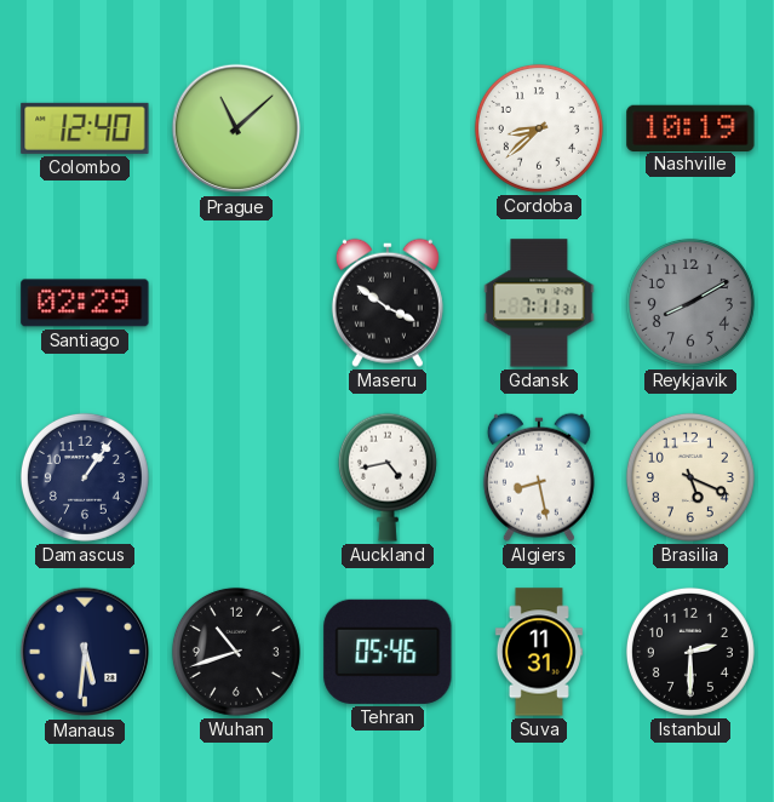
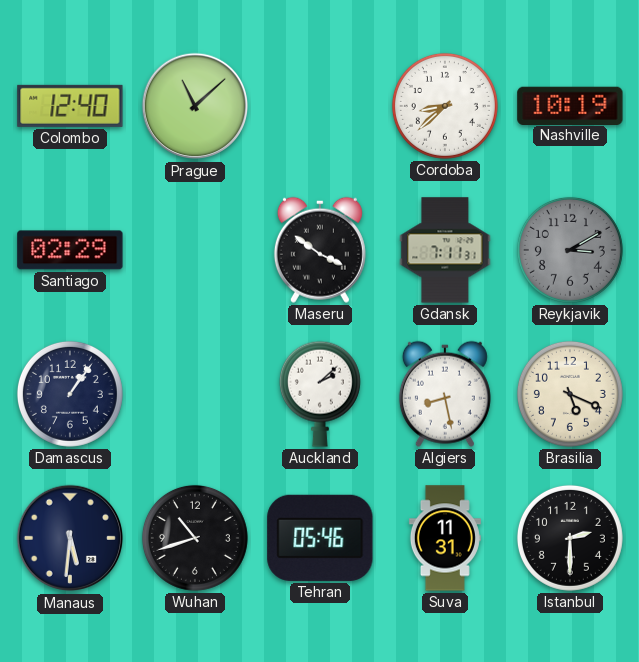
Reykjavik: 8:10 -> 3:10 (570, 250)
Auckland: 4:43 -> 2:08 (320, 394)
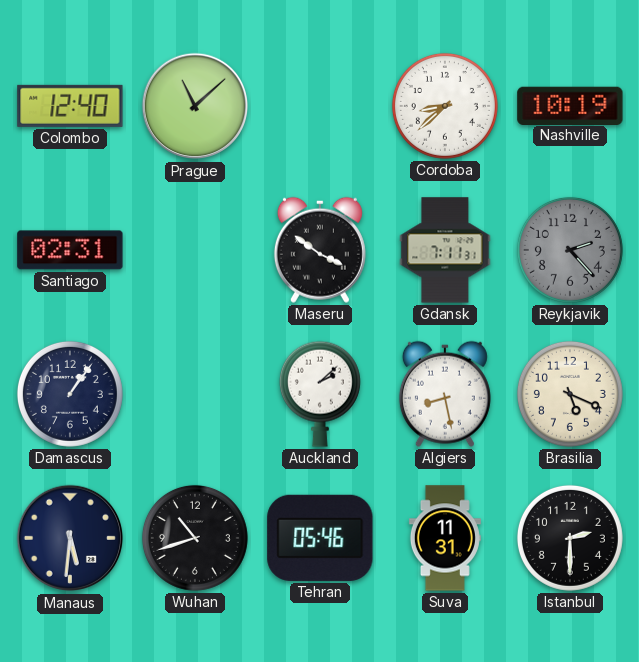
Santiago: 02:29 -> 02:31 (70, 250)
Reykjavik: 3:10 -> 2:23 (570, 250)
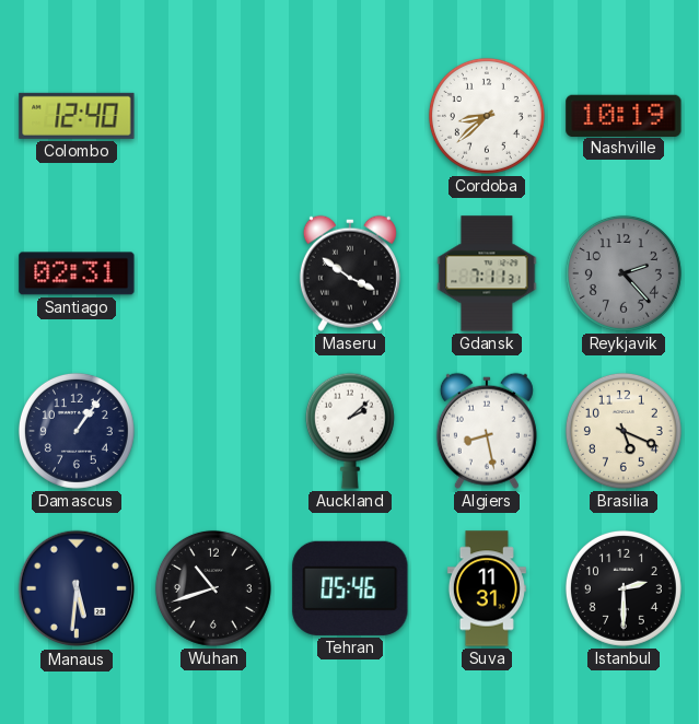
Prague: 11:08 -> none (195, 106)
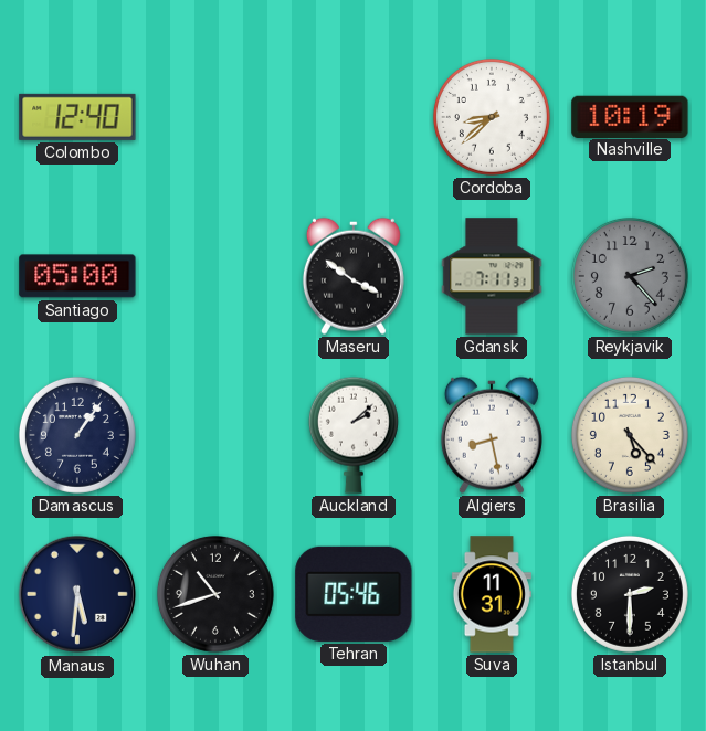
Santiago: 02:31 -> 05:00 (77, 276)
Brasilia: 5:19 -> 5:23 (630, 435)
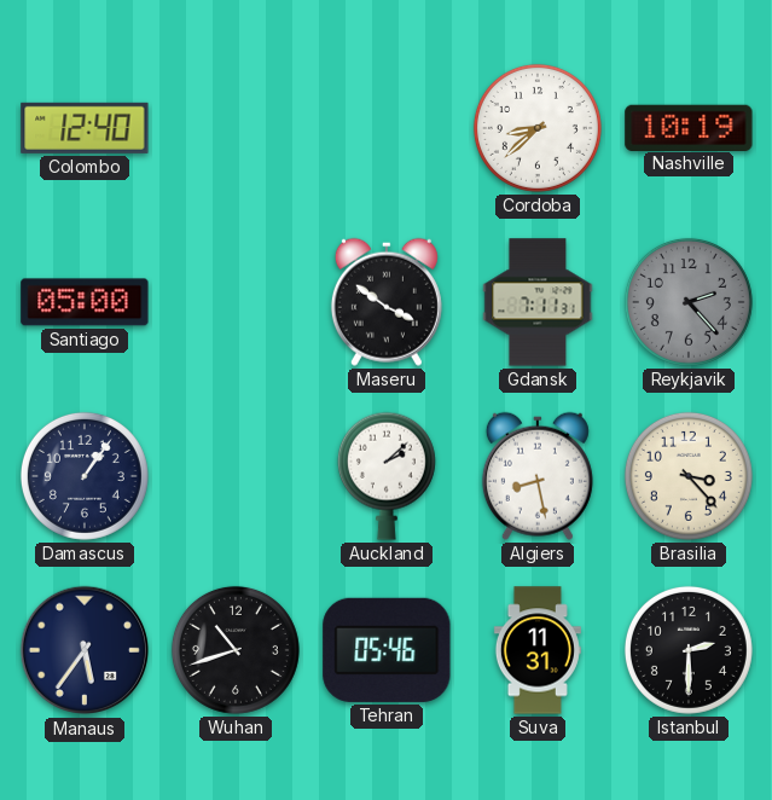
Brasilia: 5:23 -> 3:23 (689, 476)
Manaus: 5:31 -> 5:36 (85, 650)
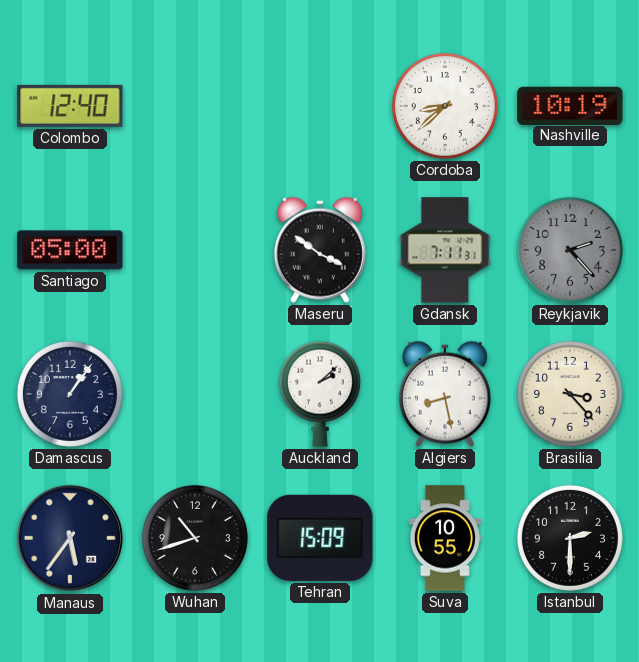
Tehran: 05:46 -> 15:09 (320, 538)
Suva: 11:31 -> 10:55 (445, 538)
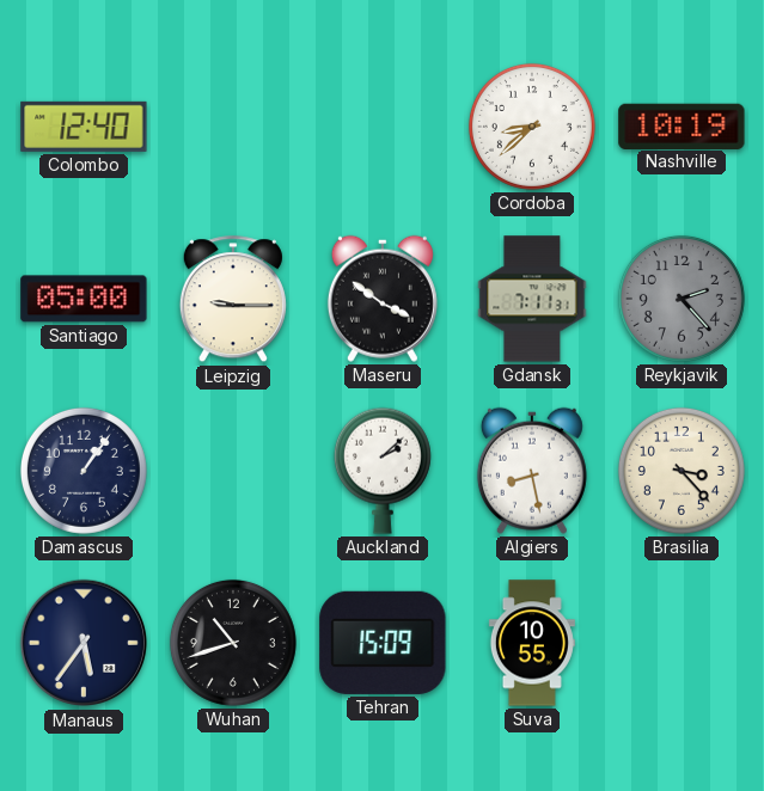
Leipzig: none -> 9:15 (233, 300)
Istanbul: 2:30 -> none (570, 538)
